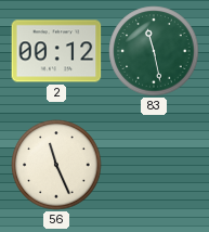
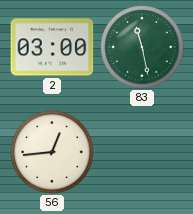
2: 00:12 -> 03:00 (52, 47)
56: 11:26 -> 12:44 (52, 152)
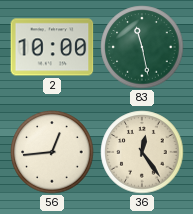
2: 03:00 -> 10:00 (52, 47)
36: none -> 12:24 (142, 152)
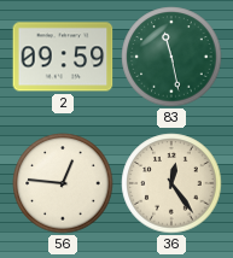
2: 10:00 -> 09:59 (63, 57)
56: 12:44 -> 12:46 (63, 183)
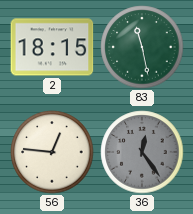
2: 09:59 -> 18:15 (52, 47)
36 dial: cream -> grey (142, 152)
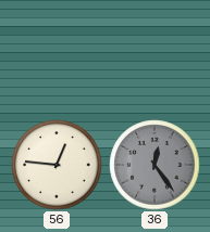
2: 18:15 -> none (52, 47)
83: 11:28 -> none (142, 47)
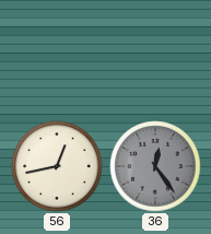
56: 12:46 -> 12:43 (57, 166)
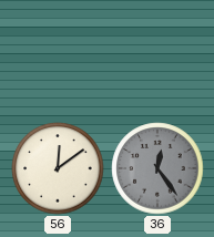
56: 12:43 -> 12:09 (58, 168)
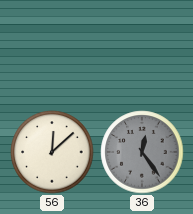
56: 12:09 -> 12:08 (52, 152)
